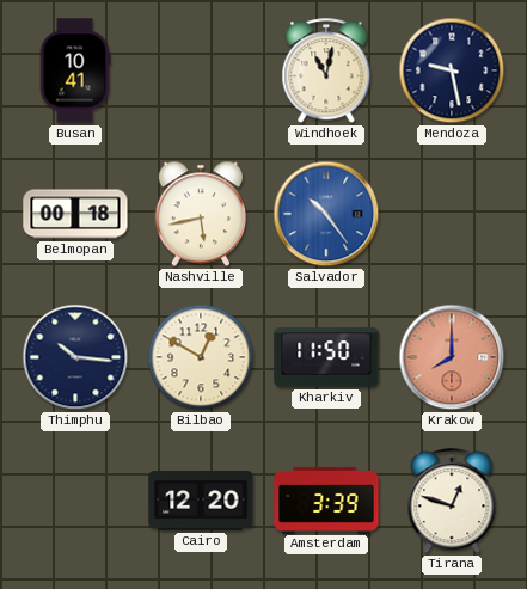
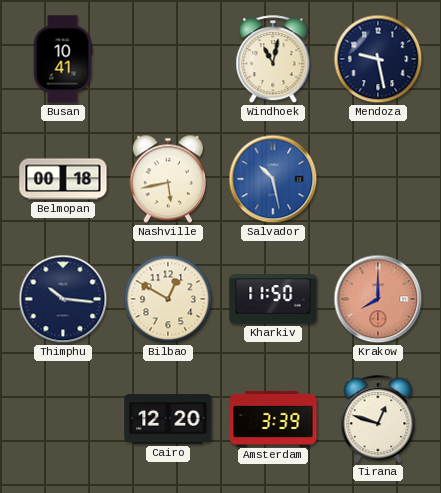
Salvador: 10:24 -> 10:28 (273, 179)
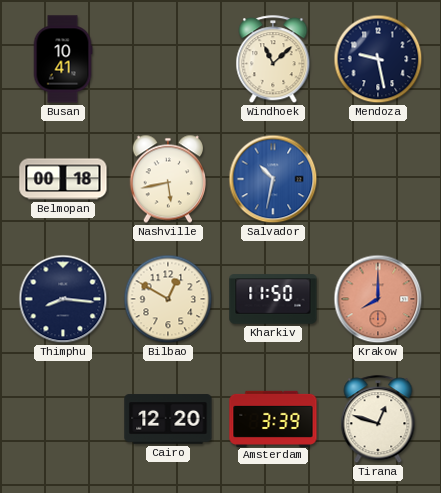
Windhoek: 11:02 -> 11:08 (273, 60)
Salvador: 10:28 -> 10:32 (273, 179)
Thimphu: 10:16 -> 8:16 (63, 299)
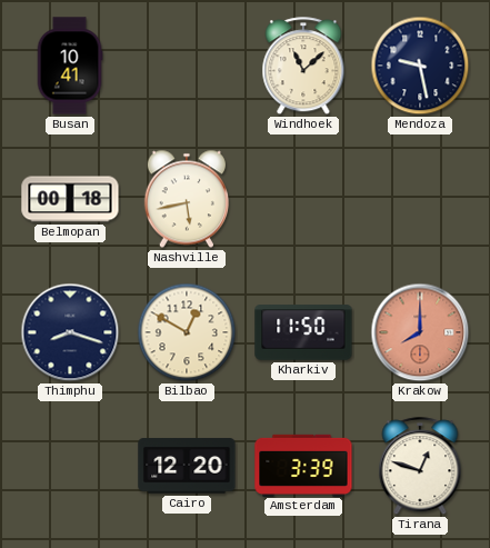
Salvador: 10:32 -> none (273, 179)
Thimphu: 8:16 -> 8:18 (70, 332)
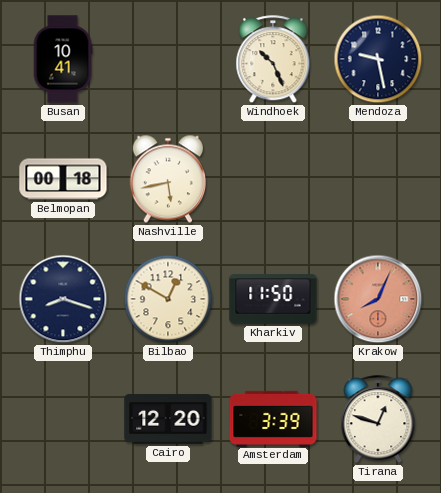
Windhoek: 11:08 -> 10:26 (273, 60)
Krakow: 8:00 -> 8:04 (378, 299)
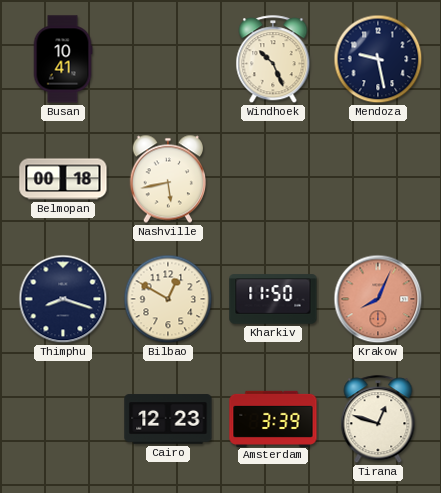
Cairo: 12:20 -> 12:23 (168, 419)
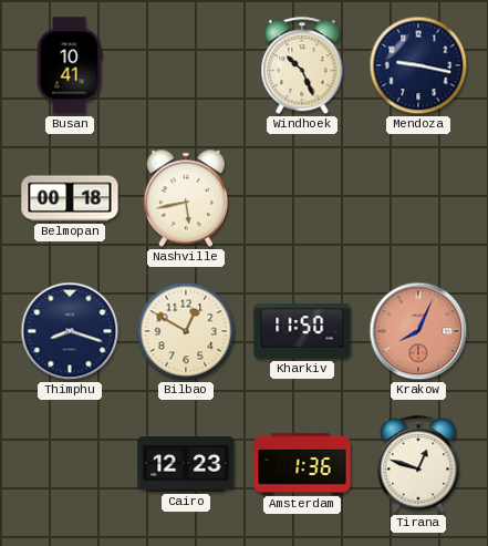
Mendoza: 9:28 -> 9:17 (418, 65)
Amsterdam: 3:39 -> 1:36 (302, 463)
